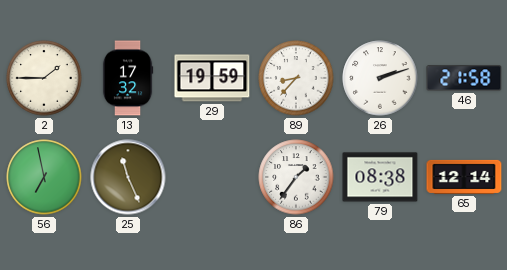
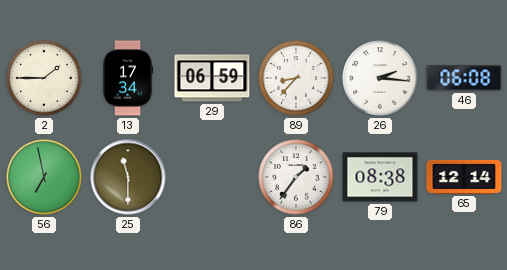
13: 17:32 -> 17:34 (128, 78)
29: 19:59 -> 06:59 (212, 78)
26: 2:12 -> 2:16 (380, 78)
46: 21:58 -> 06:08 (464, 78)
25: 11:26 -> 11:30 (128, 177)
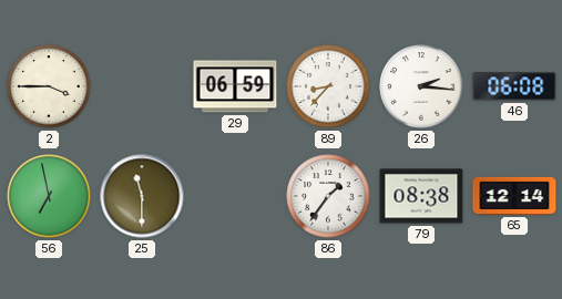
2: 1:45 -> 3:45 (49, 86)
13: 17:34 -> none (128, 78)
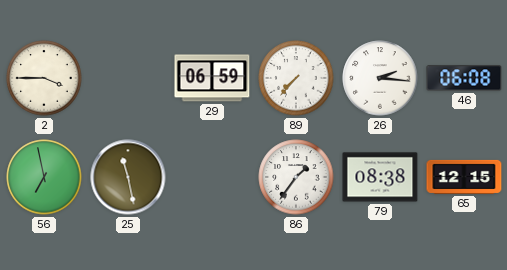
89: 8:37 -> 7:37 (296, 78)
25: 11:30 -> 11:28 (128, 177)
65: 12:14 -> 12:15 (464, 177)
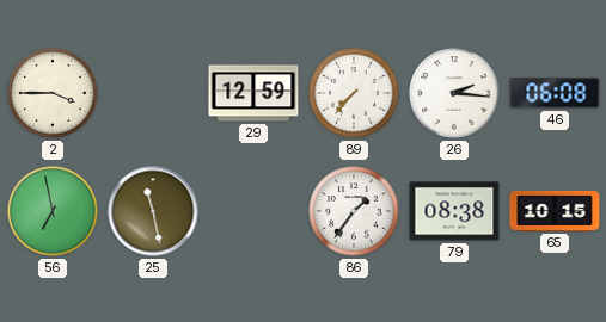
29: 06:59 -> 12:59 (253, 93)
65: 12:15 -> 10:15 (555, 211)
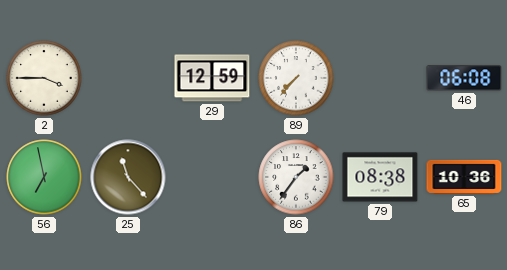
26: 2:16 -> none (454, 93)
25: 11:28 -> 11:23 (128, 177)
65: 10:15 -> 10:36 (464, 177)
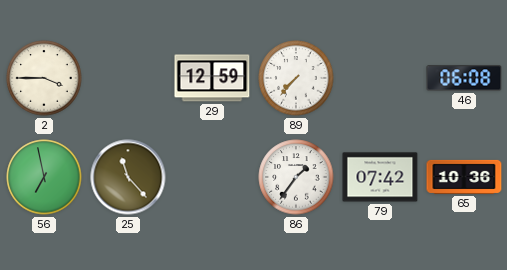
79: 08:38 -> 07:42 (380, 177)
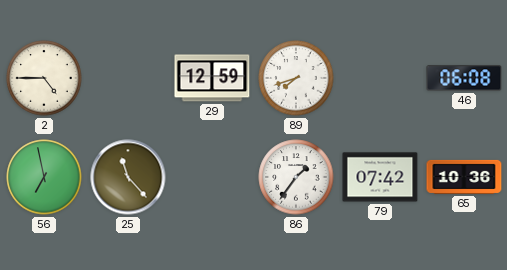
2: 3:45 -> 4:45 (44, 78)
89: 7:37 -> 7:42 (296, 78)
